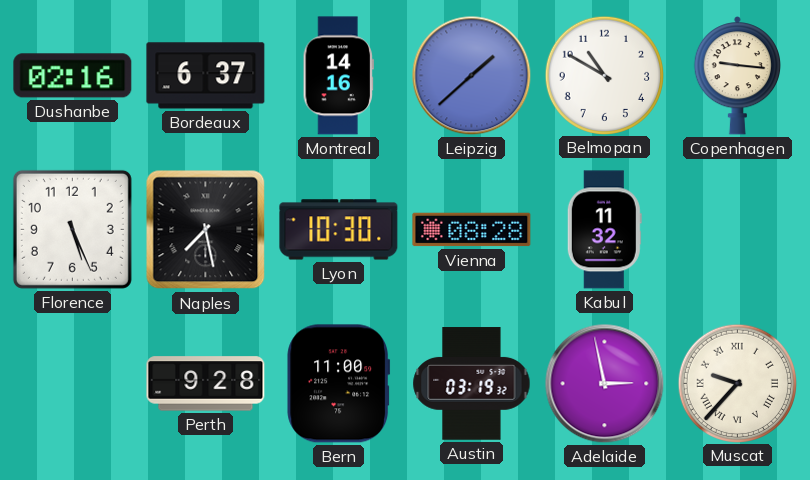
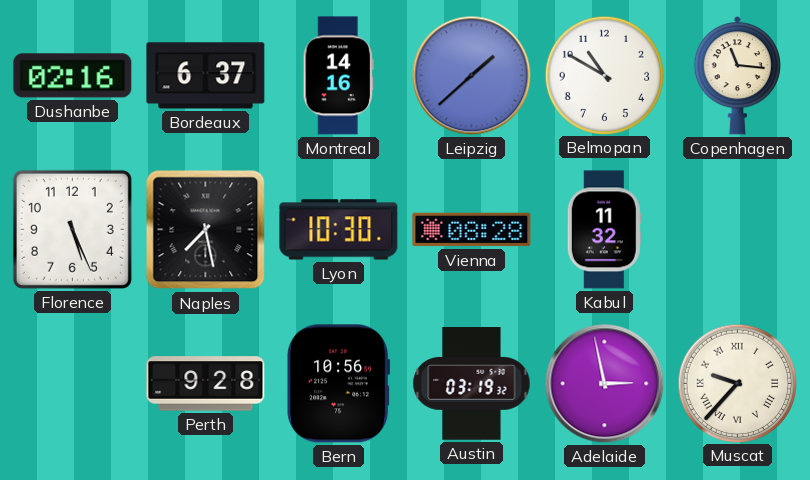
Copenhagen: 9:16 -> 11:16 (737, 76)
Bern: 11:00 -> 10:56 (338, 384)
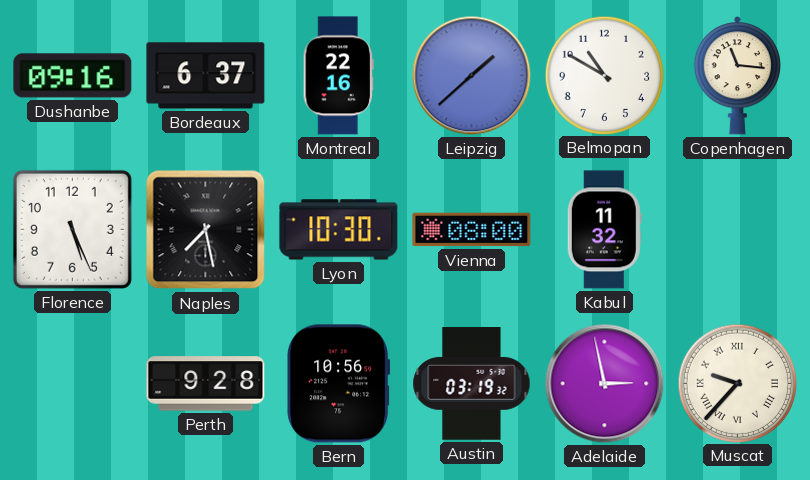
Dushanbe: 02:16 -> 09:16 (73, 76)
Montreal: 14:16 -> 22:16 (338, 76)
Vienna: 08:28 -> 08:00 (472, 230)
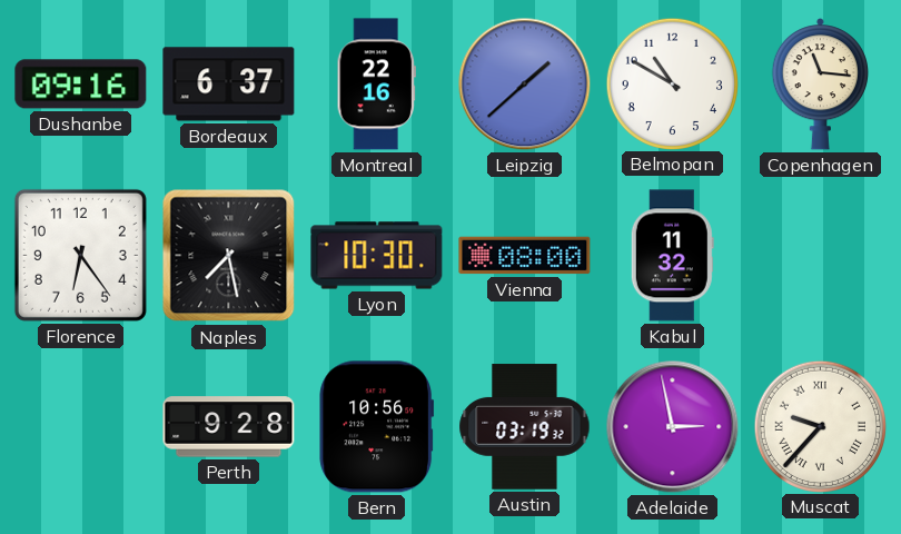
Florence: 5:26 -> 6:24 (80, 255)
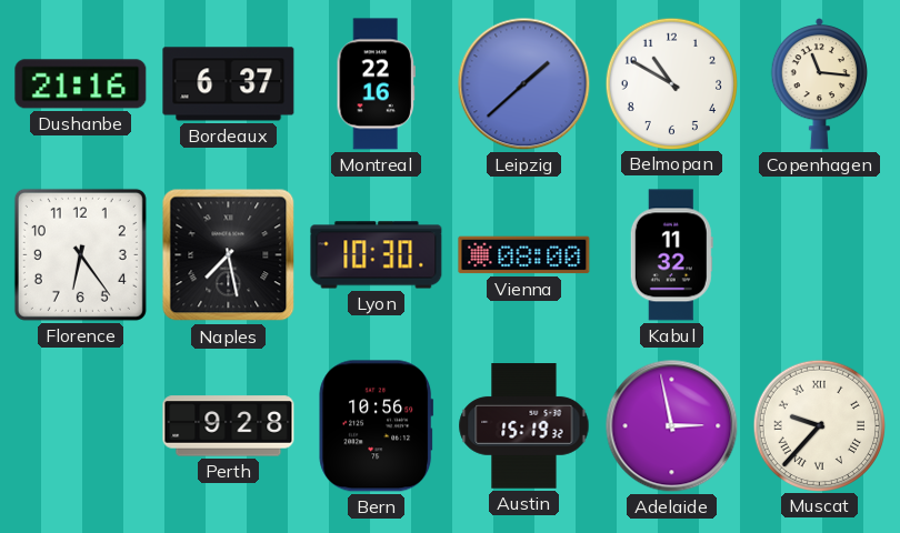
Dushanbe: 09:16 -> 21:16 (81, 84)
Austin: 03:19 -> 15:19 (524, 426)
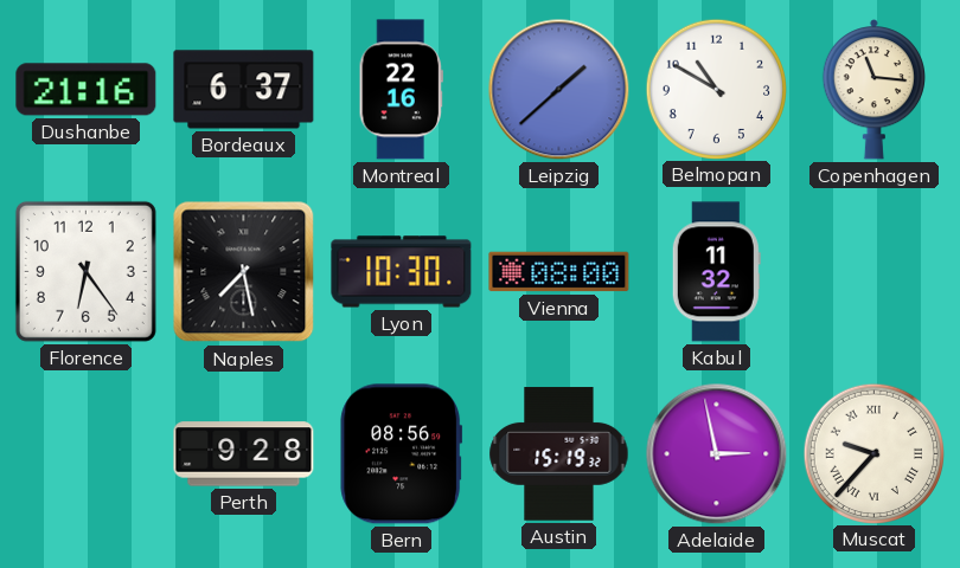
Bern: 10:56 -> 08:56 (401, 454)
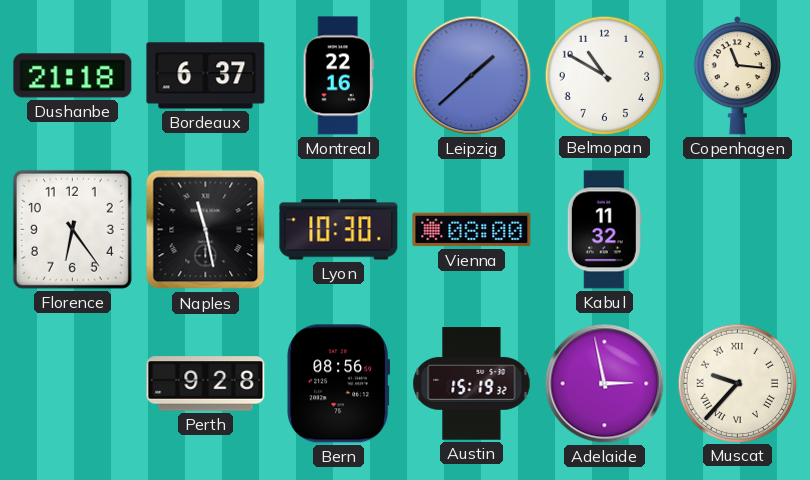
Dushanbe: 21:16 -> 21:18 (73, 76)
Naples: 7:28 -> 11:28 (206, 230)
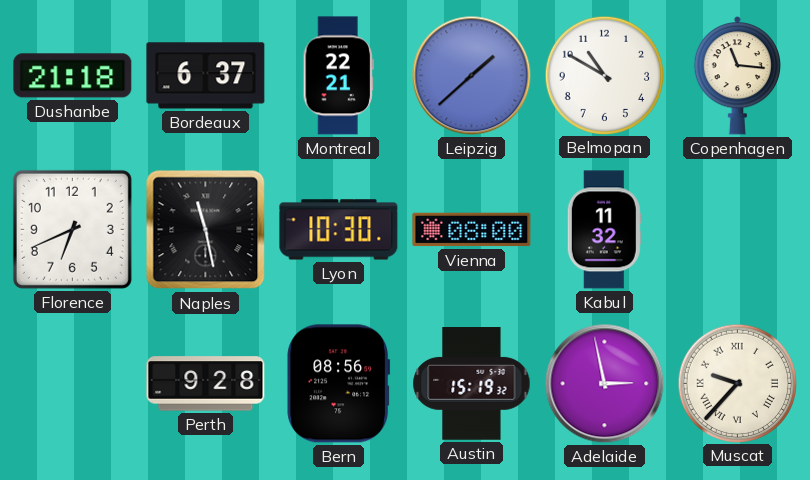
Montreal: 22:16 -> 22:21 (338, 76)
Florence: 6:24 -> 6:41 (72, 229)
